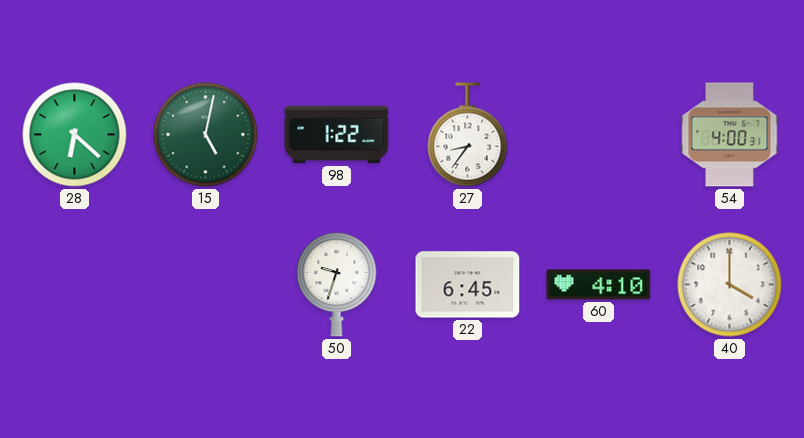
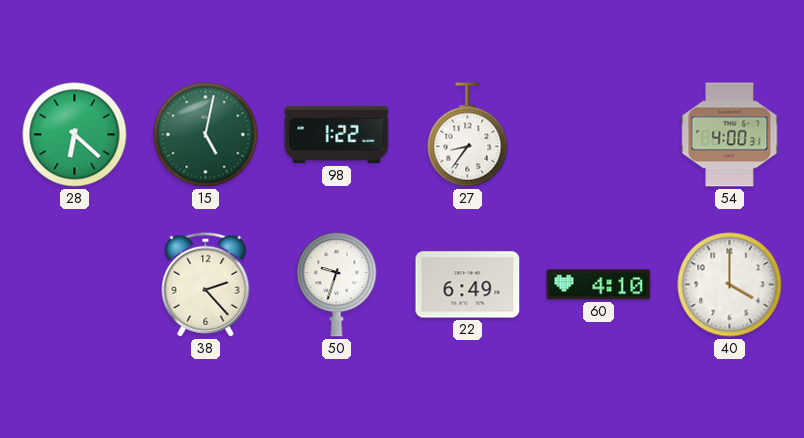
38: none -> 2:23 (206, 284)
22: 6:45 -> 6:49 (468, 285)
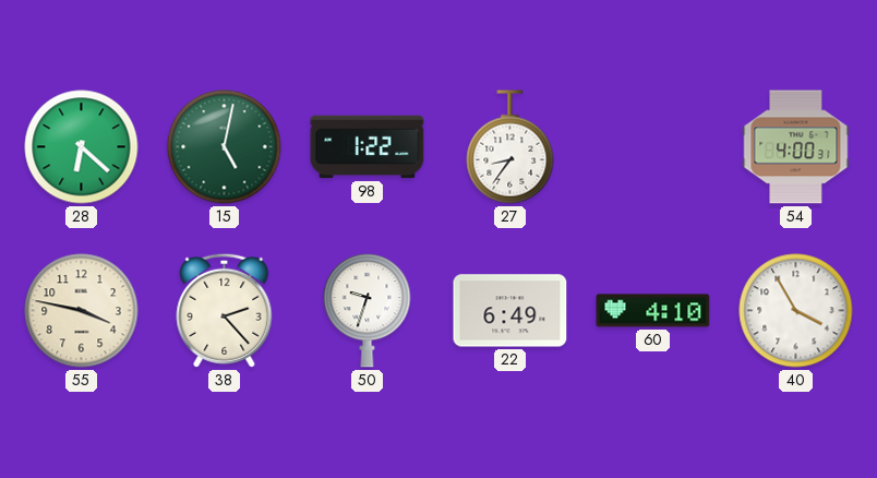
55: none -> 3:47 (82, 311)
40: 4:00 -> 3:55 (796, 311)
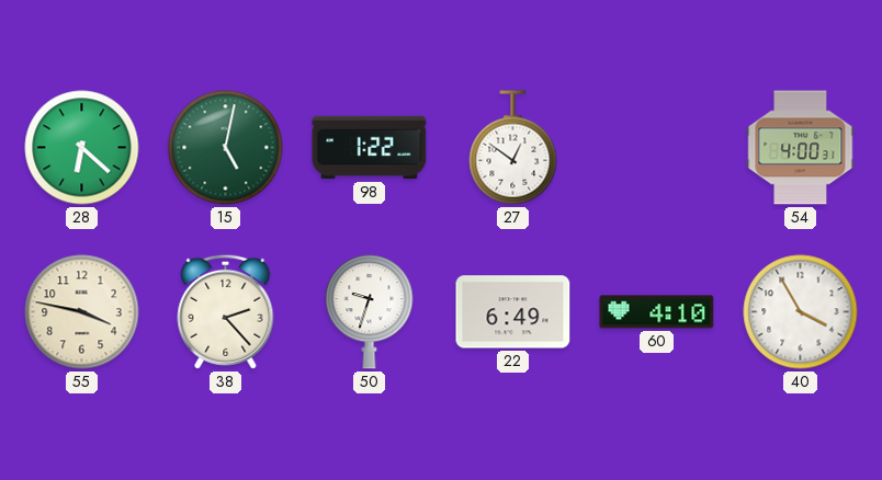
27: 8:36 -> 12:51 (513, 148)
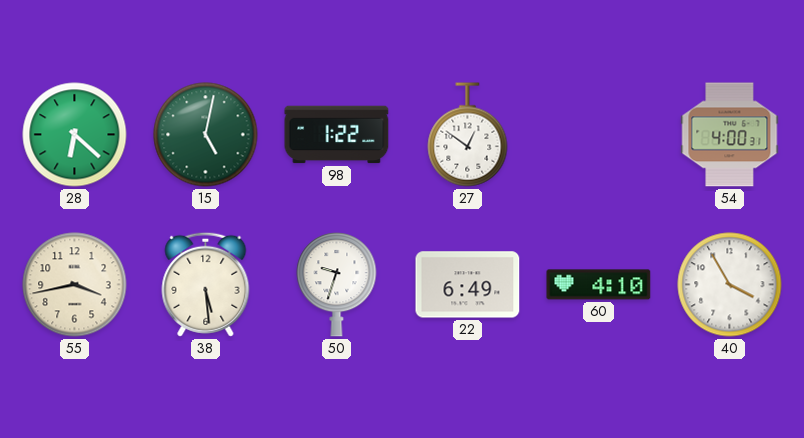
55: 3:47 -> 3:43 (75, 285)
38: 2:23 -> 5:29 (206, 284)
